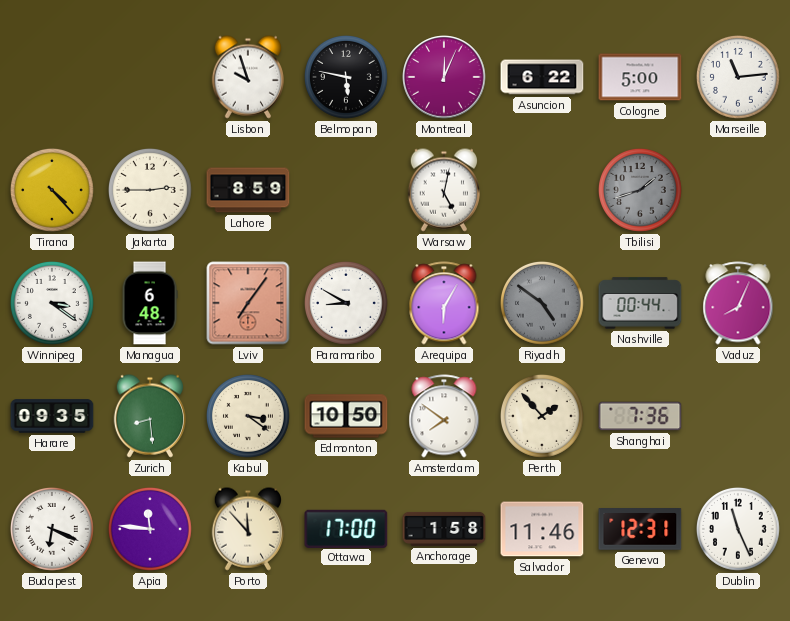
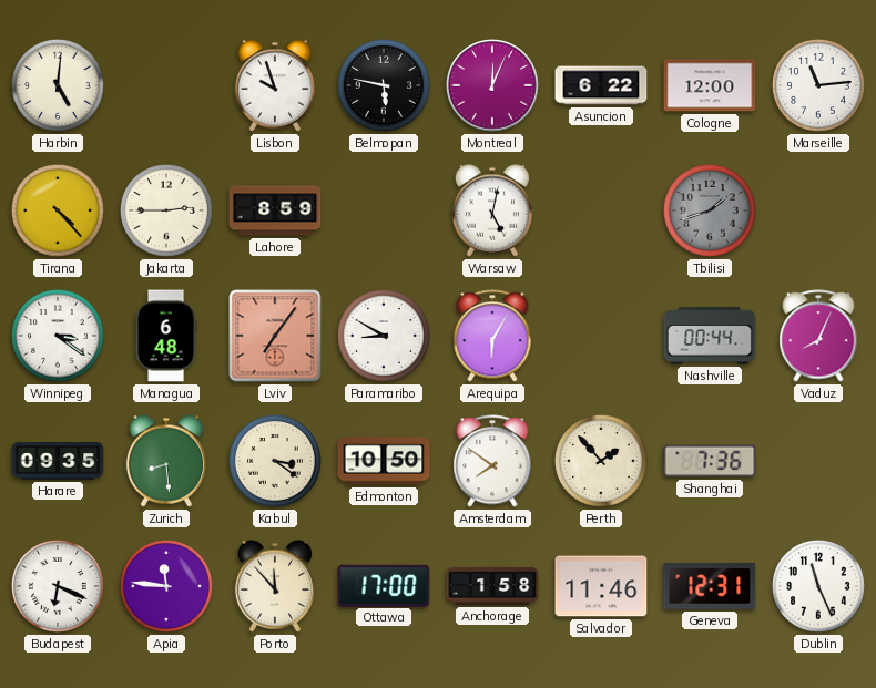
Harbin: none -> 5:01 (59, 86)
Cologne: 5:00 -> 12:00 (710, 85)
Riyadh: 4:51 -> none (543, 304)
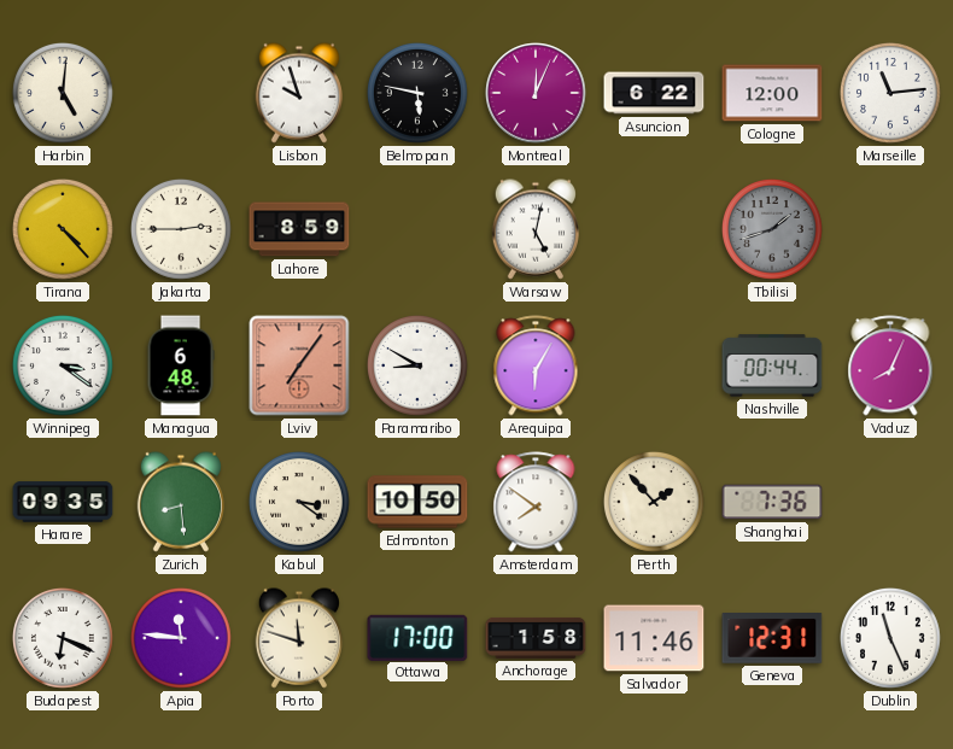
Porto: 11:53 -> 11:48 (298, 638)
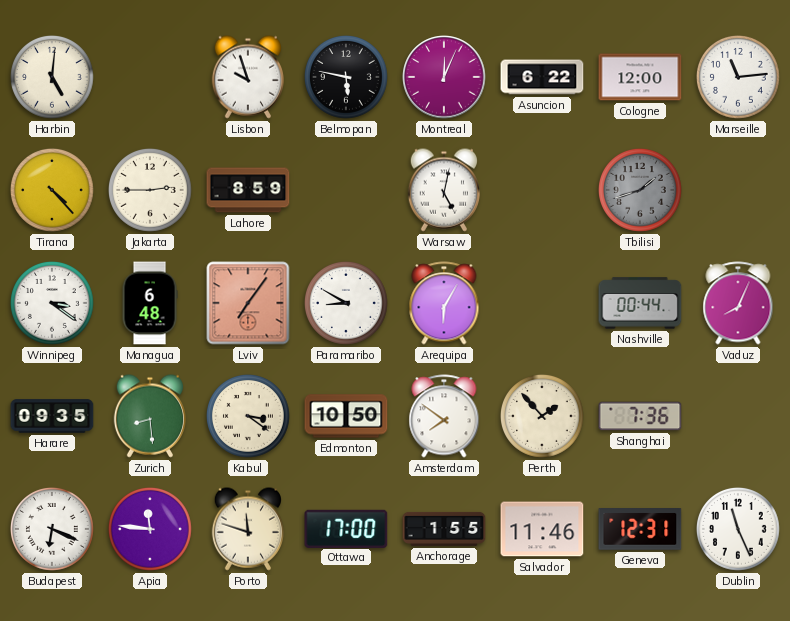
Anchorage: 1:58 -> 1:55 (444, 529)
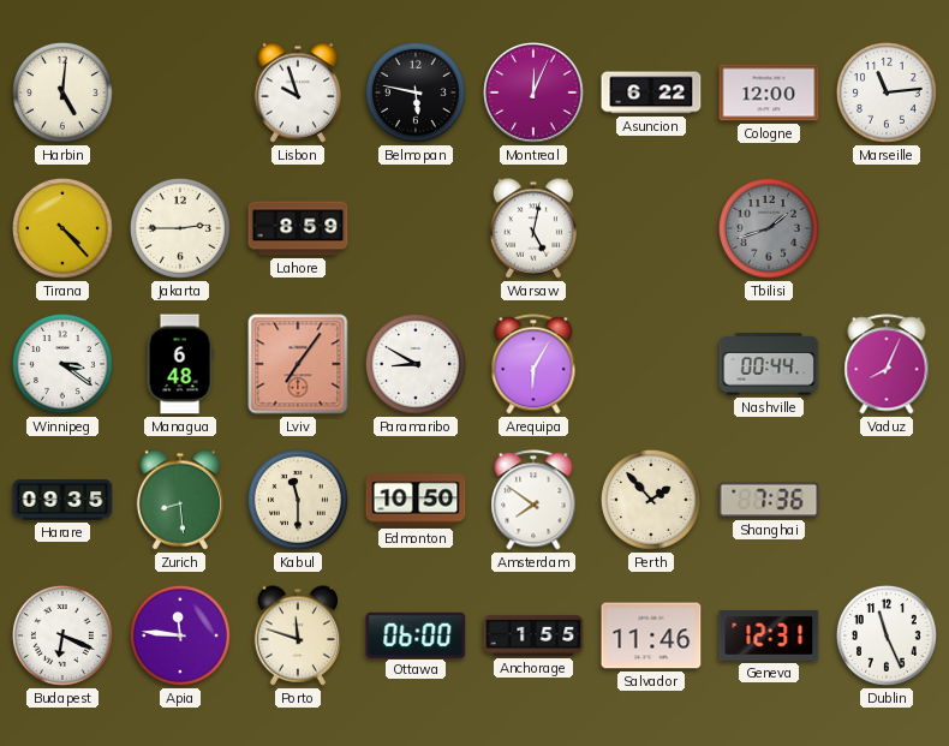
Kabul: 3:21 -> 11:30 (299, 501)
Ottawa: 17:00 -> 06:00 (416, 634)
